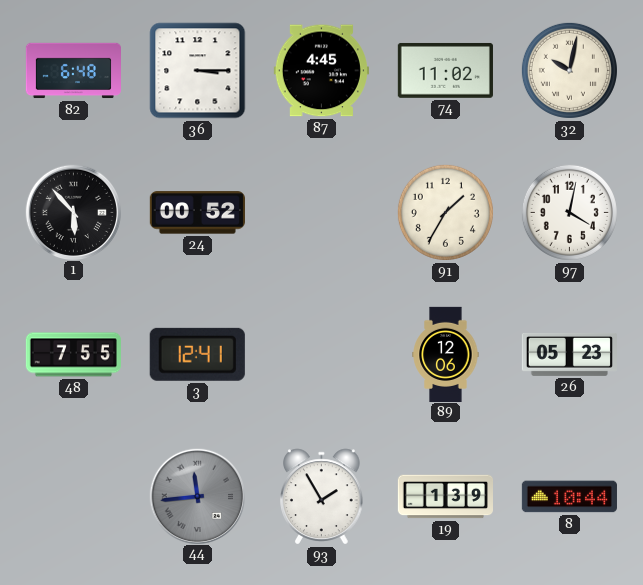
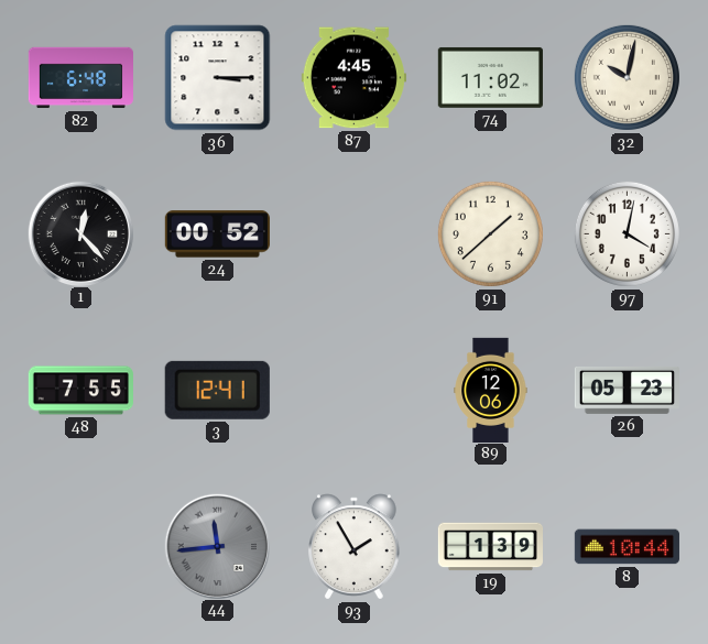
1: 5:53 -> 12:23 (80, 233)
91: 1:35 -> 1:38 (490, 233)
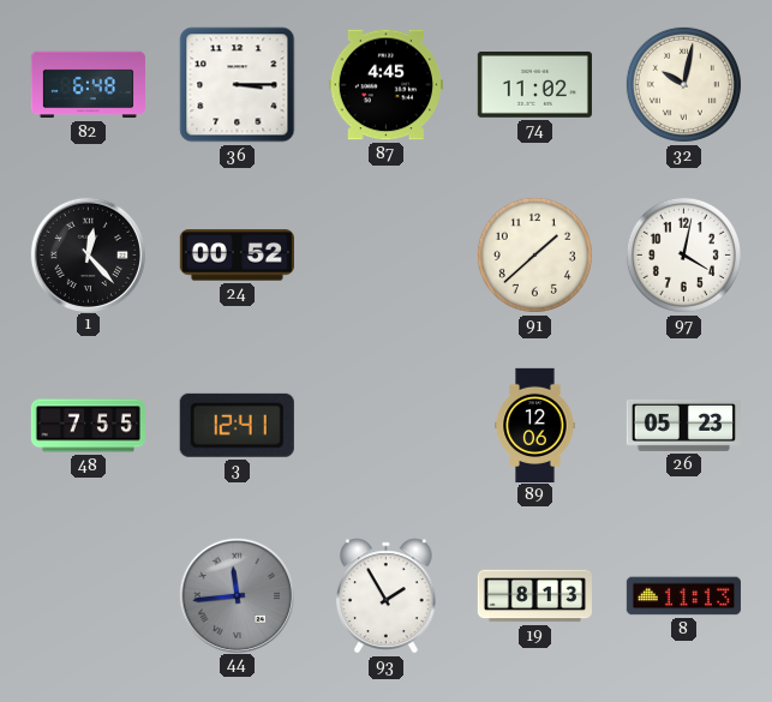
19: 1:39 -> 8:13 (534, 596)
8: 10:44 -> 11:13 (683, 596)
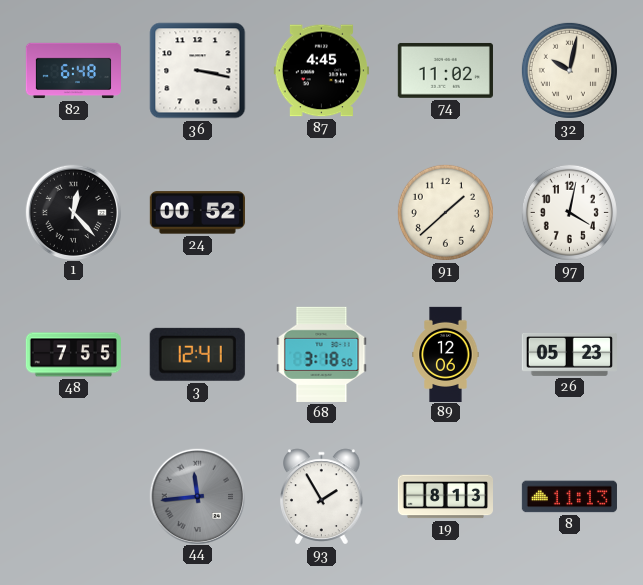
36: 3:15 -> 3:17 (198, 71)
68: none -> 3:18 (322, 354)
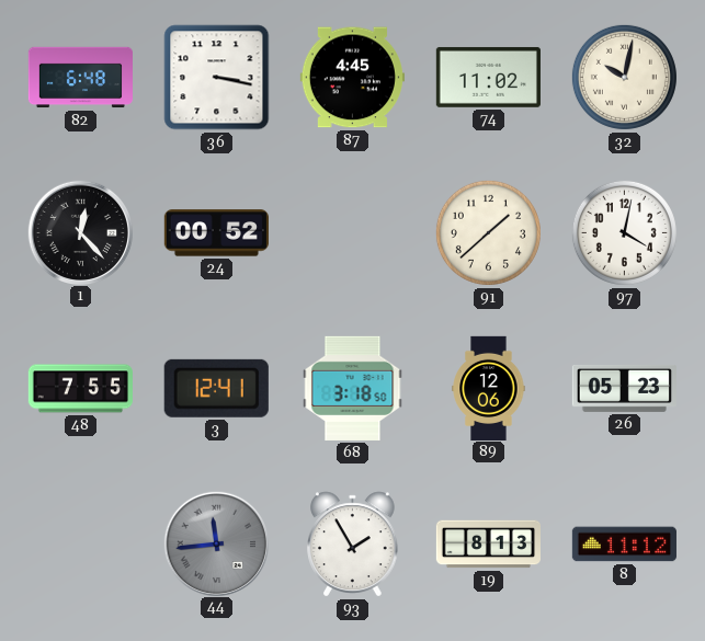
8: 11:13 -> 11:12 (624, 545)
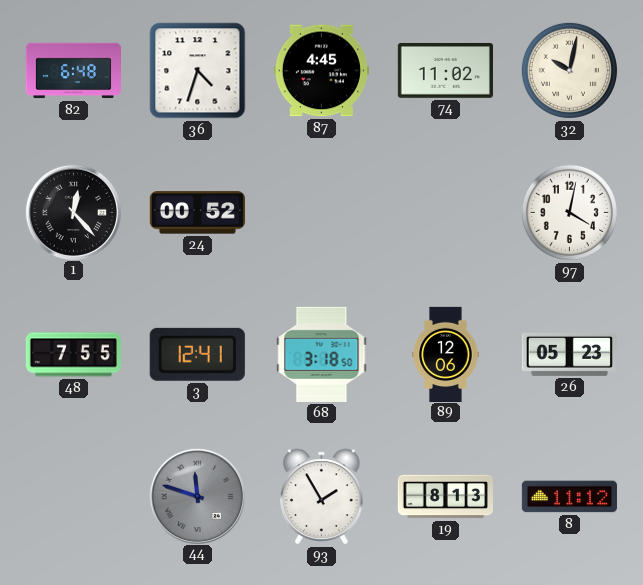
36: 3:17 -> 4:33 (198, 71)
91: 1:38 -> none (488, 232)
44: 11:44 -> 11:48 (197, 496)
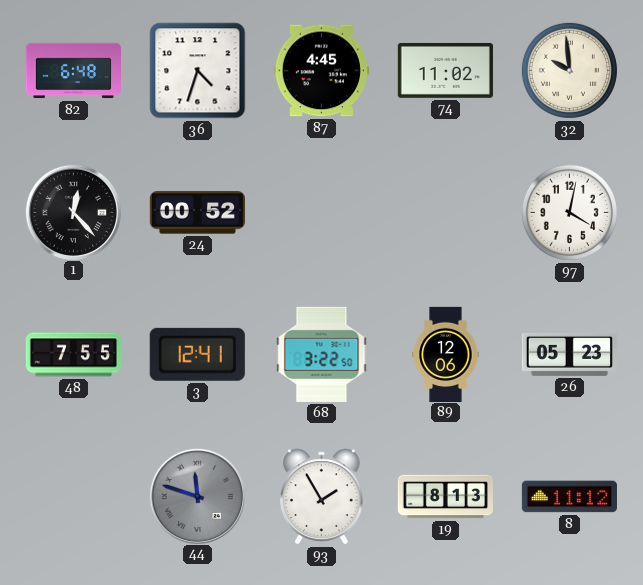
32: 10:02 -> 9:59 (569, 70)
68: 3:18 -> 3:22 (322, 354)
